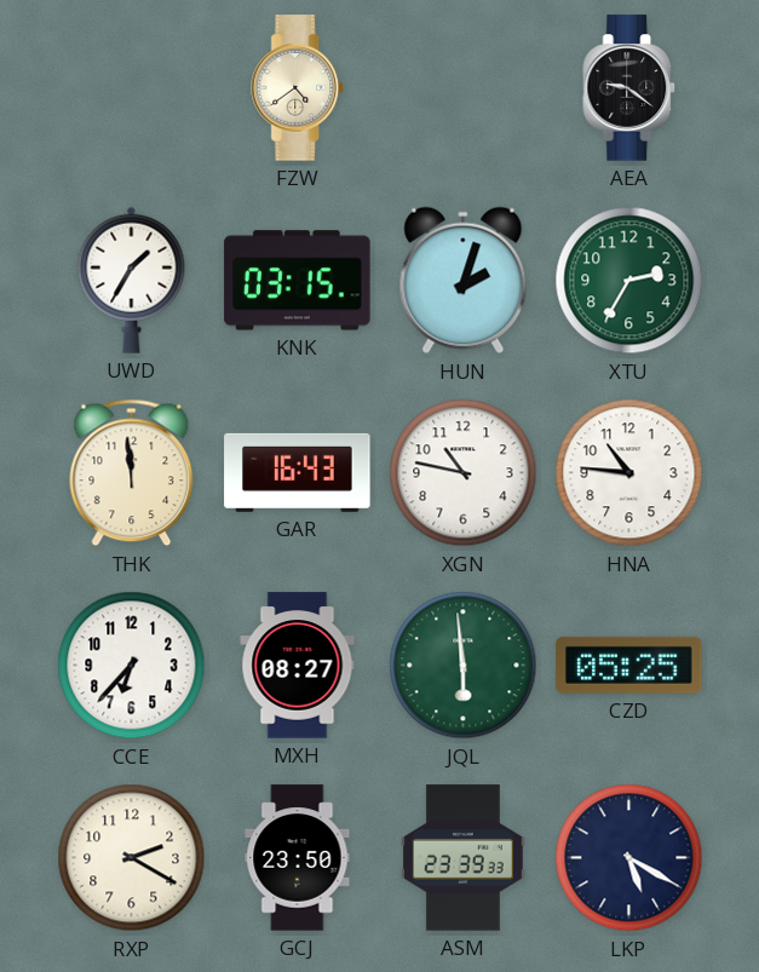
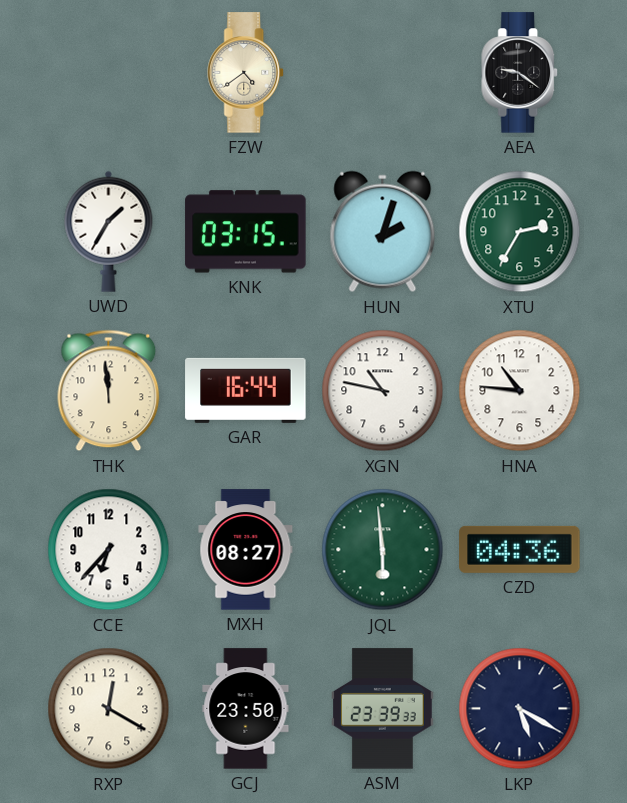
GAR: 16:43 -> 16:44 (246, 390)
CZD: 05:25 -> 04:36 (520, 549)
RXP: 2:20 -> 12:20 (109, 709)
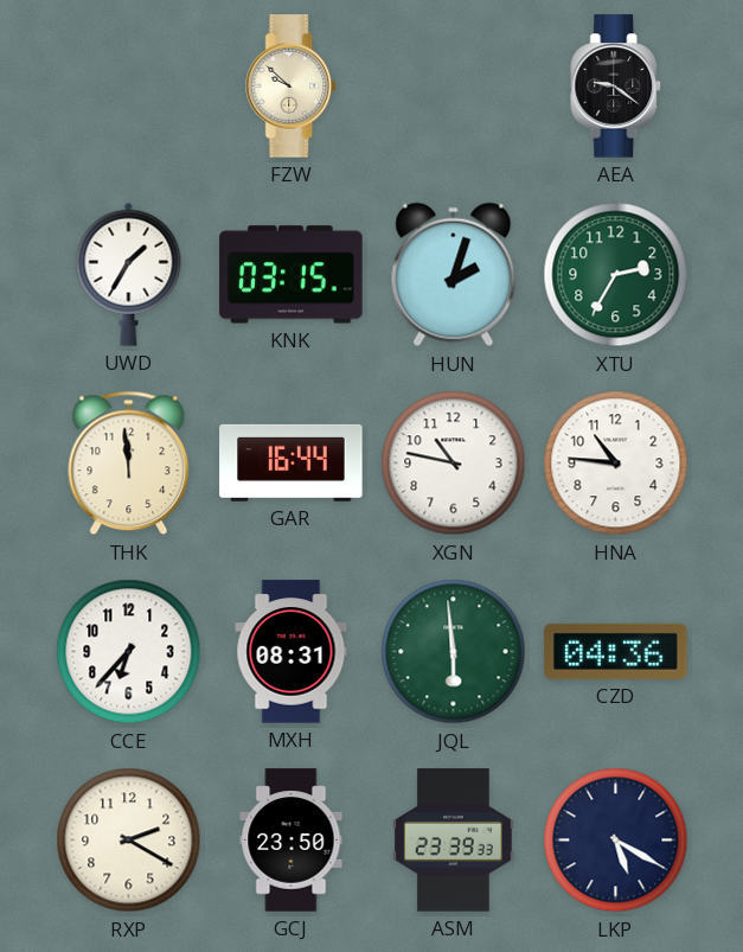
FZW: 4:39 -> 9:52 (292, 87)
MXH: 08:27 -> 08:31 (292, 652)
RXP: 12:20 -> 2:20 (129, 841)
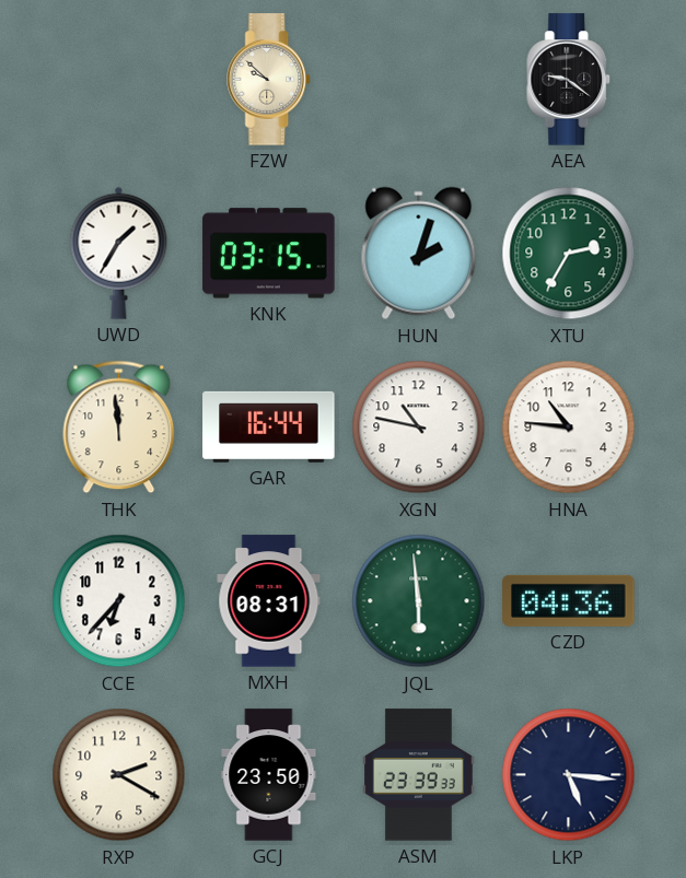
LKP: 5:20 -> 5:16 (569, 775)
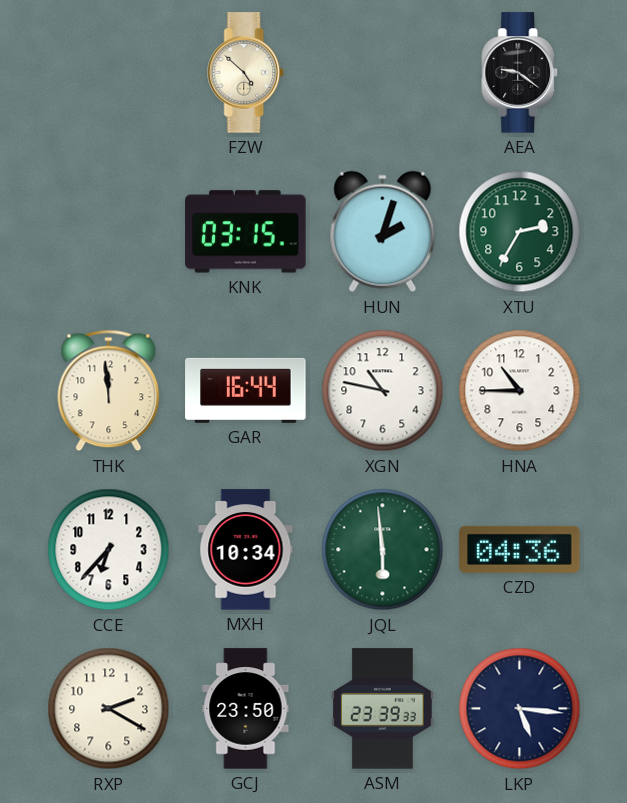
FZW: 9:52 -> 4:52 (246, 73)
UWD: 1:35 -> none (119, 253)
HNA: 10:46 -> 10:45 (520, 391)
MXH: 08:31 -> 10:34 (246, 550)
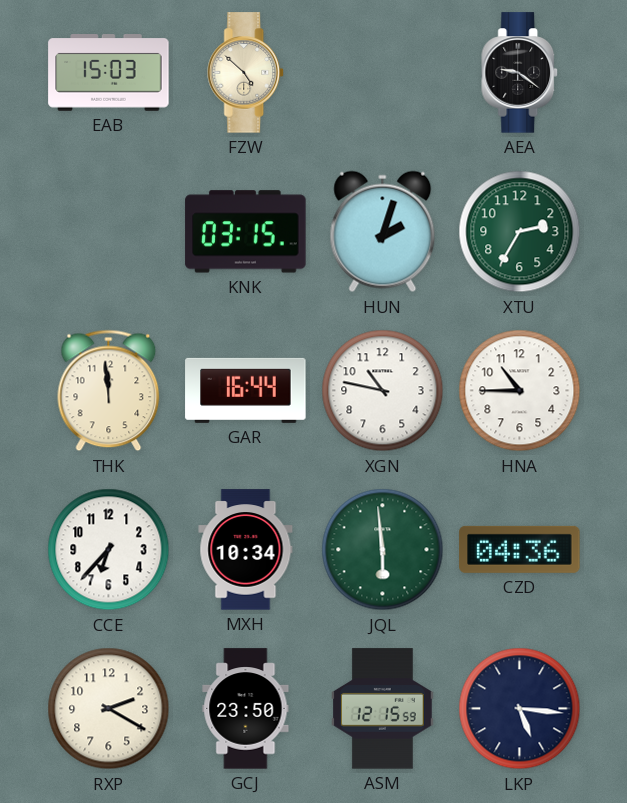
EAB: none -> 15:03 (109, 73)
ASM: 23:39 -> 12:15 (383, 709)
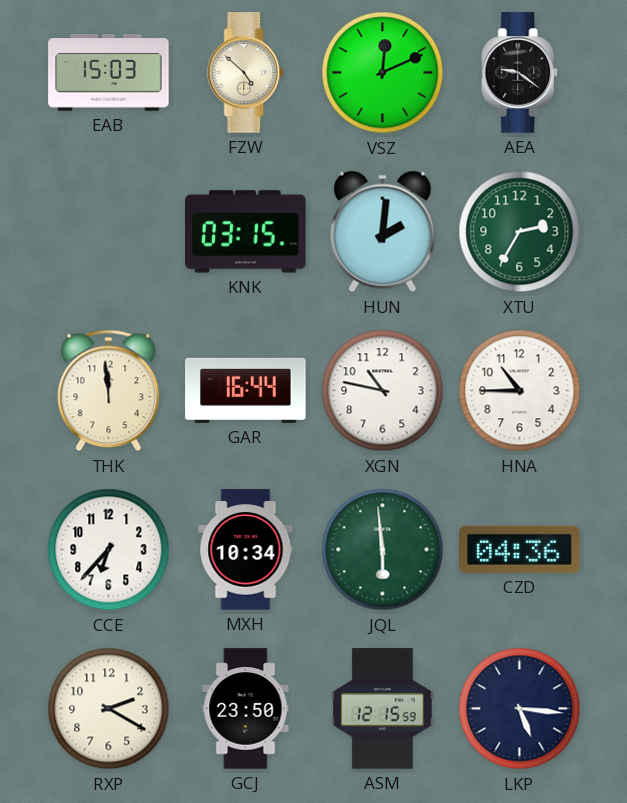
VSZ: none -> 12:11 (383, 73)
HUN: 2:03 -> 2:01 (383, 232)
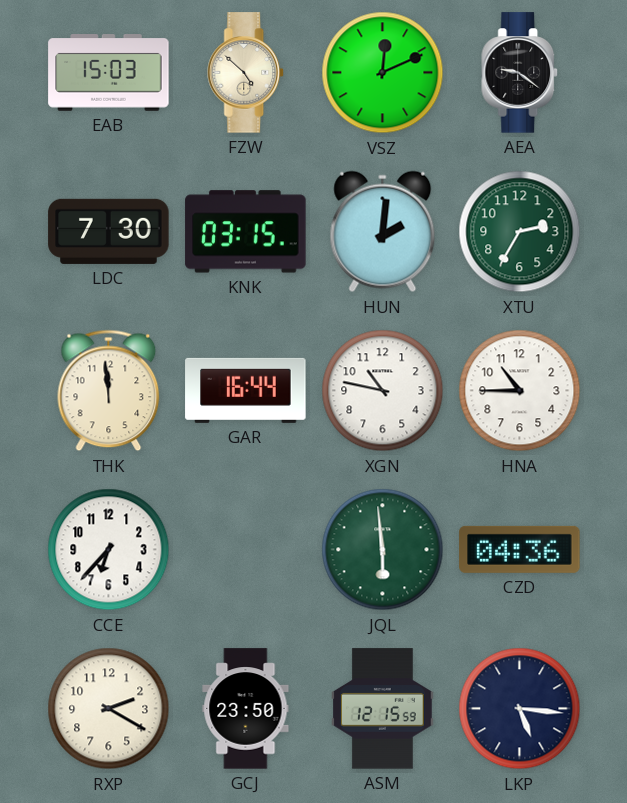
LDC: none -> 7:30 (109, 231)
MXH: 10:34 -> none (246, 550)
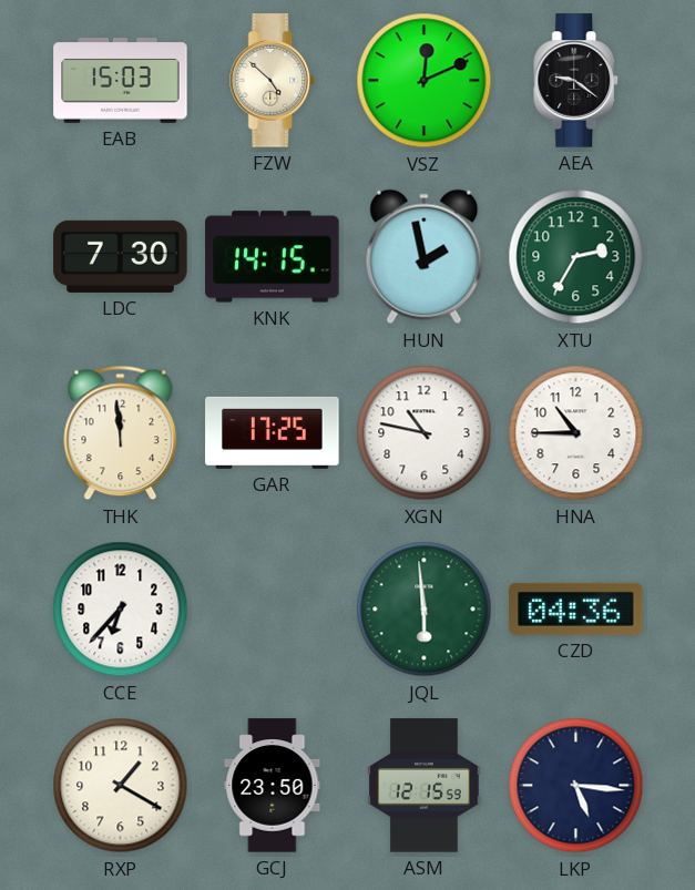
KNK: 03:15 -> 14:15 (273, 257)
HUN: 2:01 -> 1:58 (425, 257)
GAR: 16:44 -> 17:25 (273, 432)
RXP: 2:20 -> 1:20 (121, 786)
